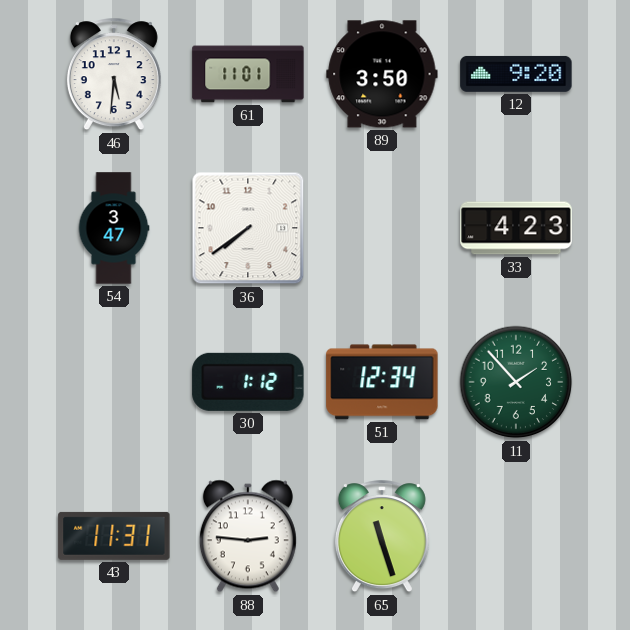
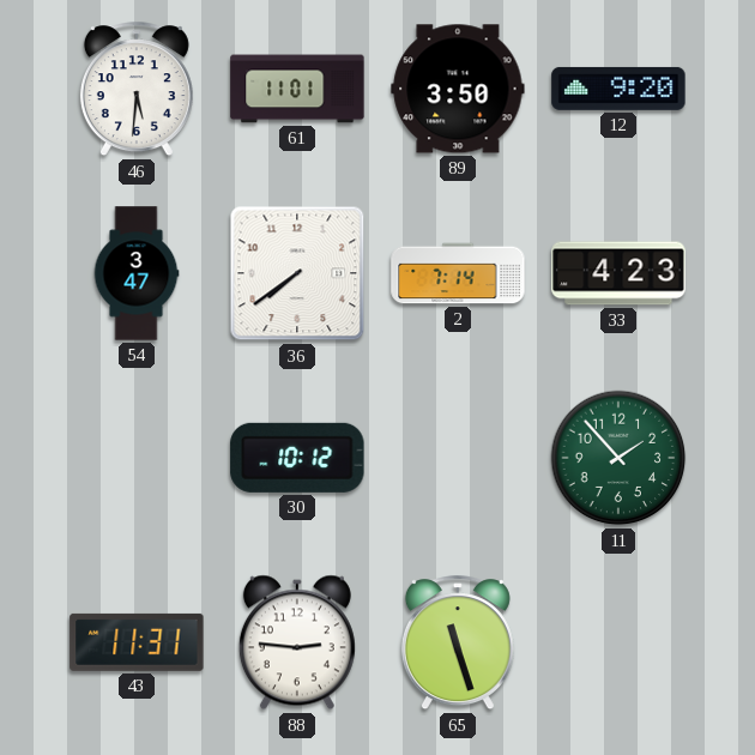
2: none -> 7:14 (458, 273)
30: 1:12 -> 10:12 (297, 458)
51: 12:34 -> none (382, 382)
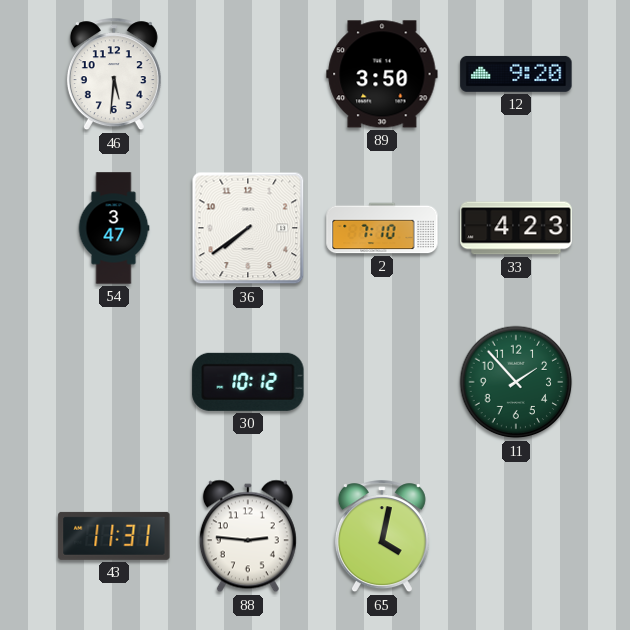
61: 11:01 -> none (297, 89)
2: 7:14 -> 7:10 (382, 228)
65: 11:27 -> 4:02 (382, 537)
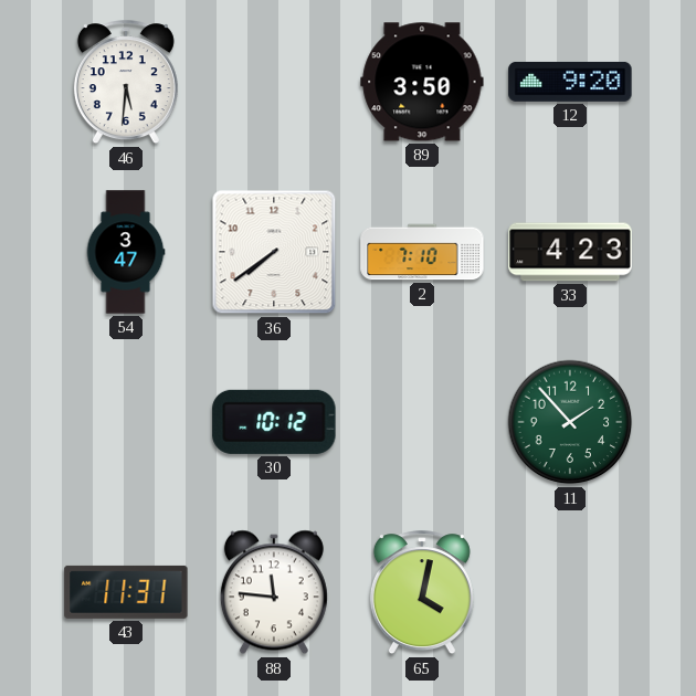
88: 2:46 -> 11:46 (274, 592)
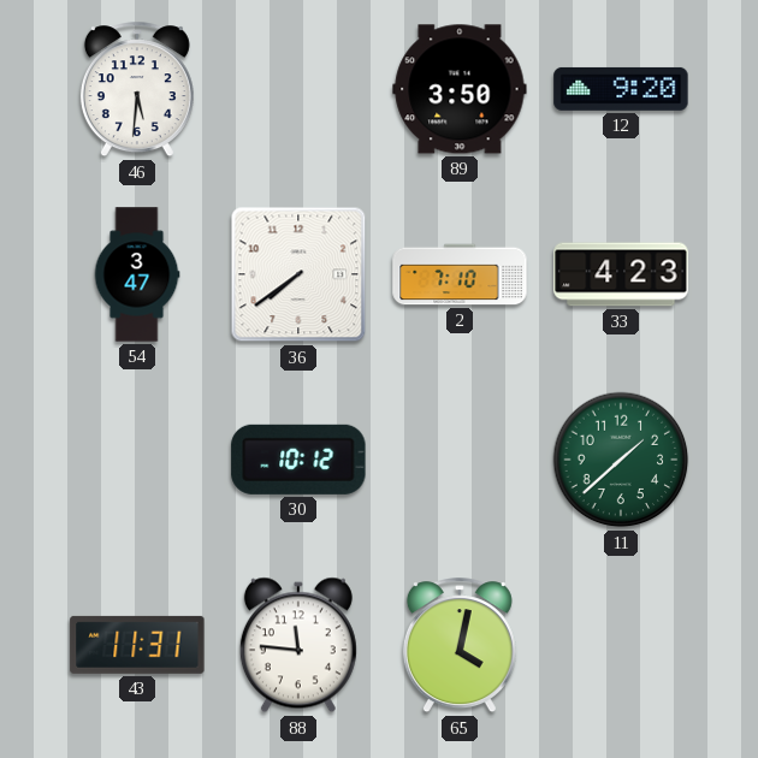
11: 1:53 -> 1:38 (621, 460)
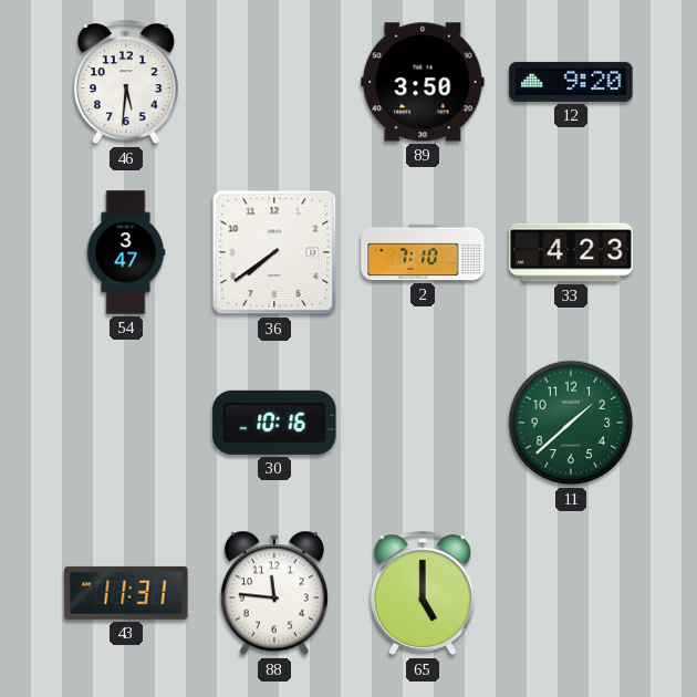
30: 10:12 -> 10:16 (274, 423)
65: 4:02 -> 5:00 (423, 594)
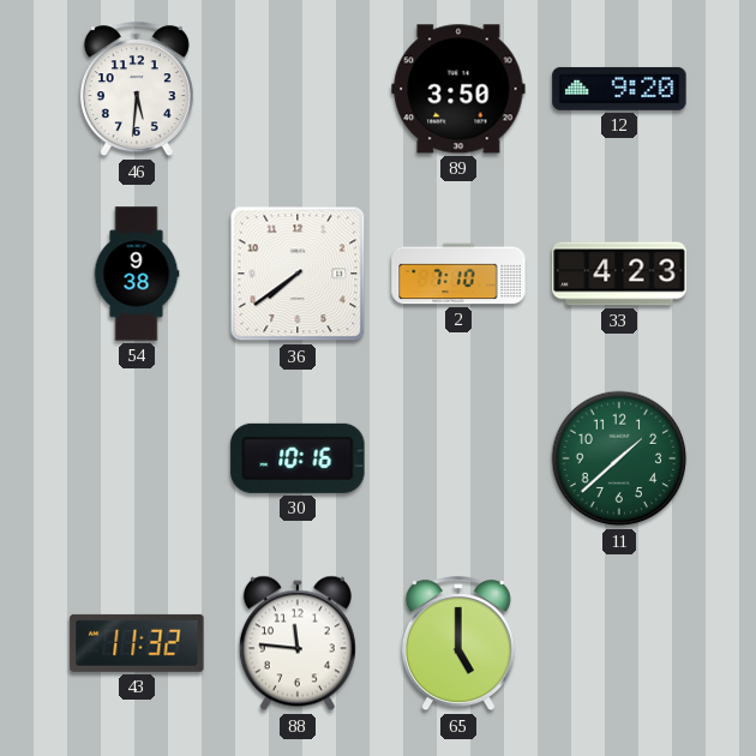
54: 3:47 -> 9:38 (137, 274)
43: 11:31 -> 11:32 (137, 643)
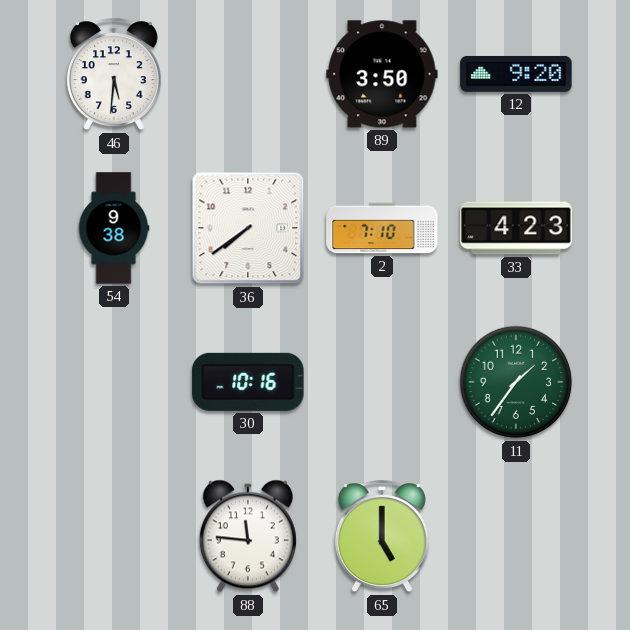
11: 1:38 -> 1:36 (516, 382)
43: 11:32 -> none (137, 643)
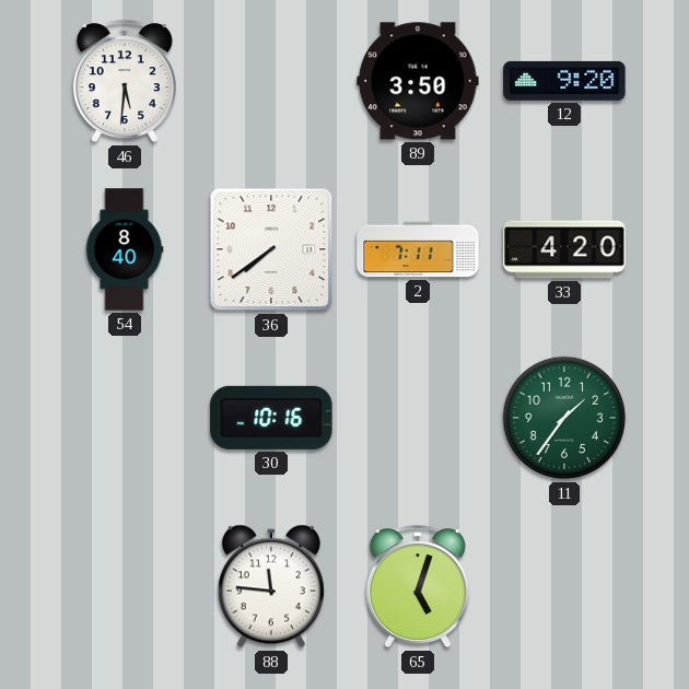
54: 9:38 -> 8:40 (125, 249)
2: 7:10 -> 7:11 (418, 249)
33: 4:23 -> 4:20 (564, 249)
65: 5:00 -> 5:03 (418, 587)
